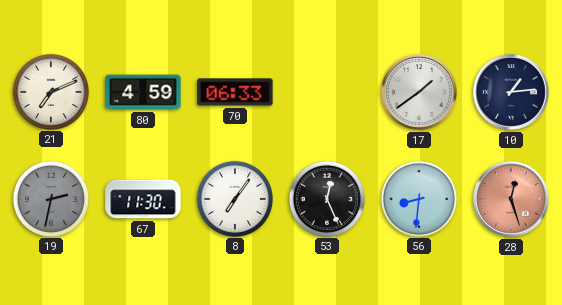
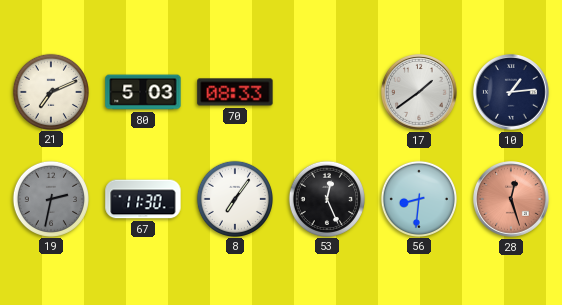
80: 4:59 -> 5:03 (143, 92)
70: 06:33 -> 08:33 (235, 92)
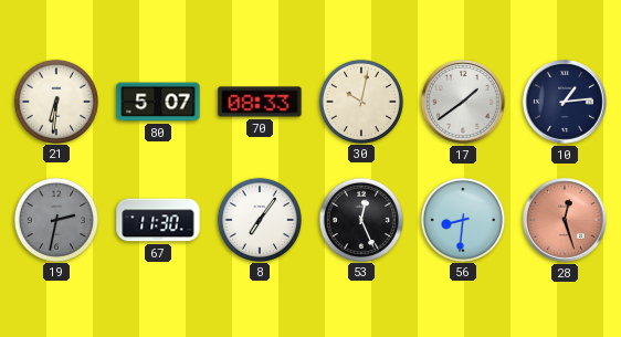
21: 7:11 -> 6:31 (55, 101)
80: 5:03 -> 5:07 (158, 102)
30: none -> 10:02 (360, 101)
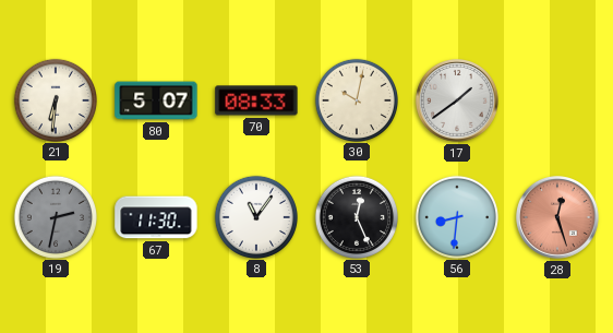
10: 1:14 -> none (566, 103)
8: 7:06 -> 11:06 (255, 216)
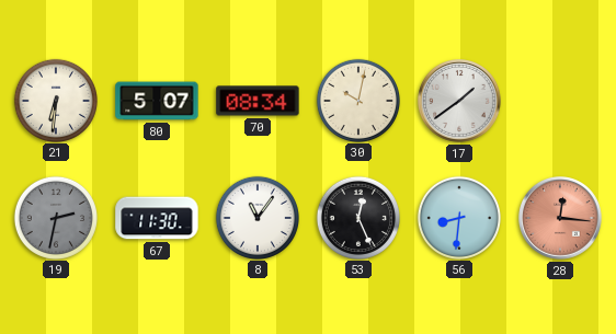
70: 08:33 -> 08:34 (258, 101)
28: 12:27 -> 12:16 (561, 219)
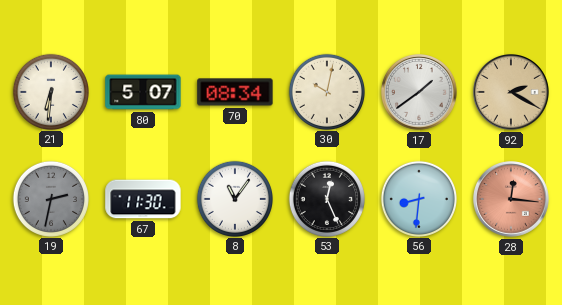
92: none -> 2:20 (512, 93)
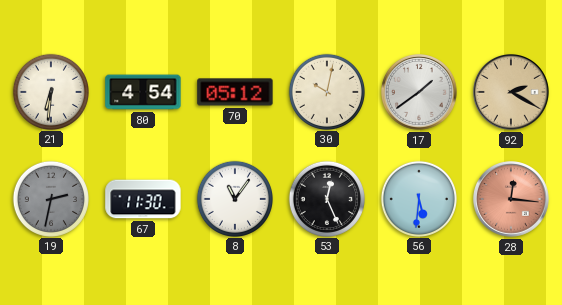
80: 5:07 -> 4:54 (143, 92)
70: 08:34 -> 05:12 (235, 92)
56: 8:31 -> 5:31 (418, 198)
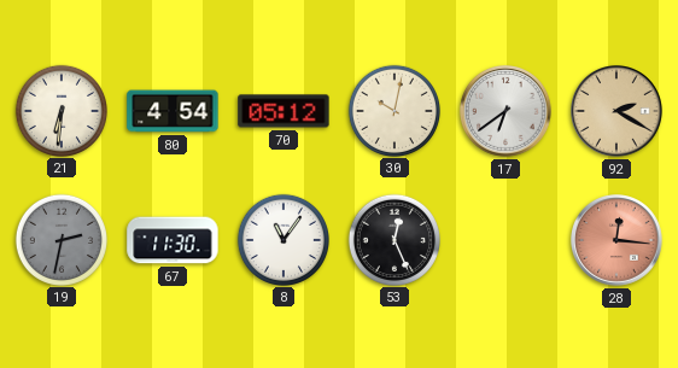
17: 1:39 -> 6:39 (507, 112)
56: 5:31 -> none (418, 198)
